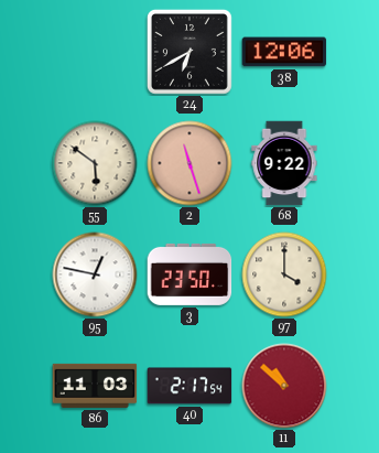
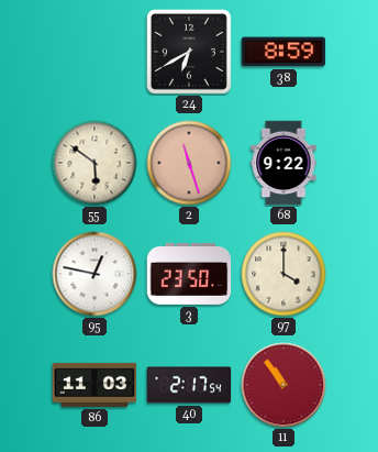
38: 12:06 -> 8:59 (283, 52)
11: 10:52 -> 10:54 (283, 385)
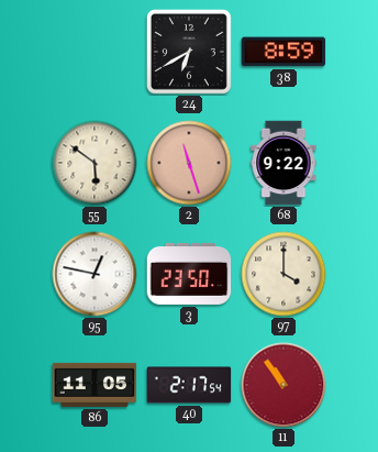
86: 11:03 -> 11:05 (94, 385)
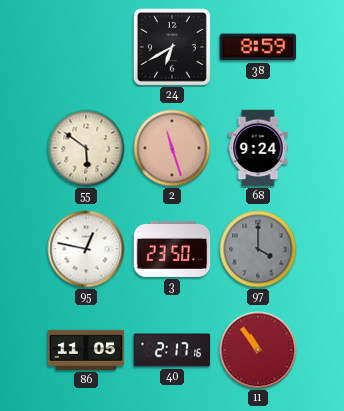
68: 9:22 -> 9:24 (258, 148)
97 dial: cream -> grey (258, 249)
40: 2:17:54 -> 2:17:16 (172, 350)
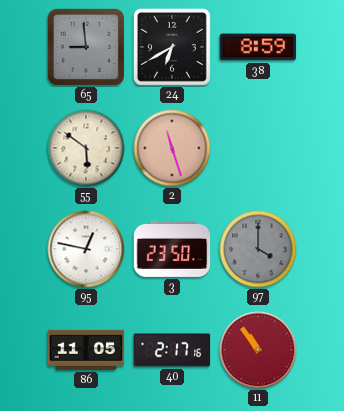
65: none -> 8:59 (85, 46)
68: 9:24 -> none (258, 148)
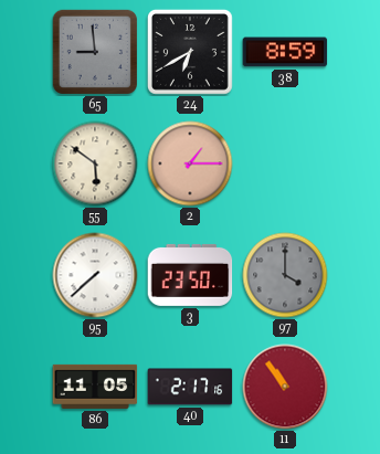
2: 11:27 -> 1:15 (190, 163)
95: 12:47 -> 7:38 (95, 275)
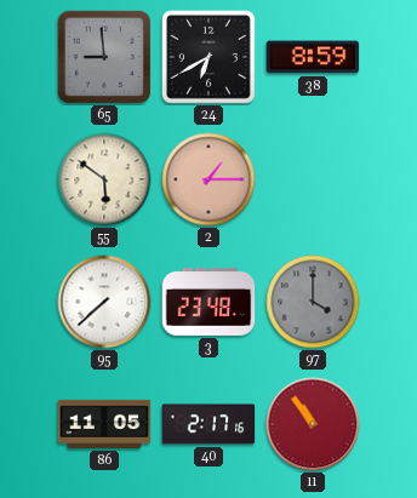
3: 23:50 -> 23:48 (208, 302)
